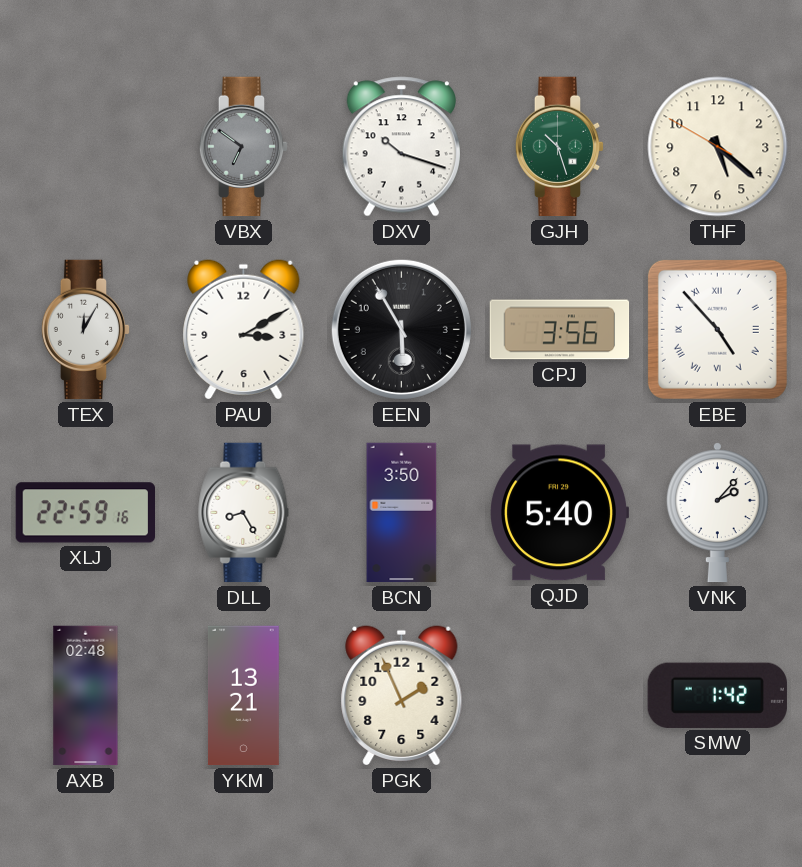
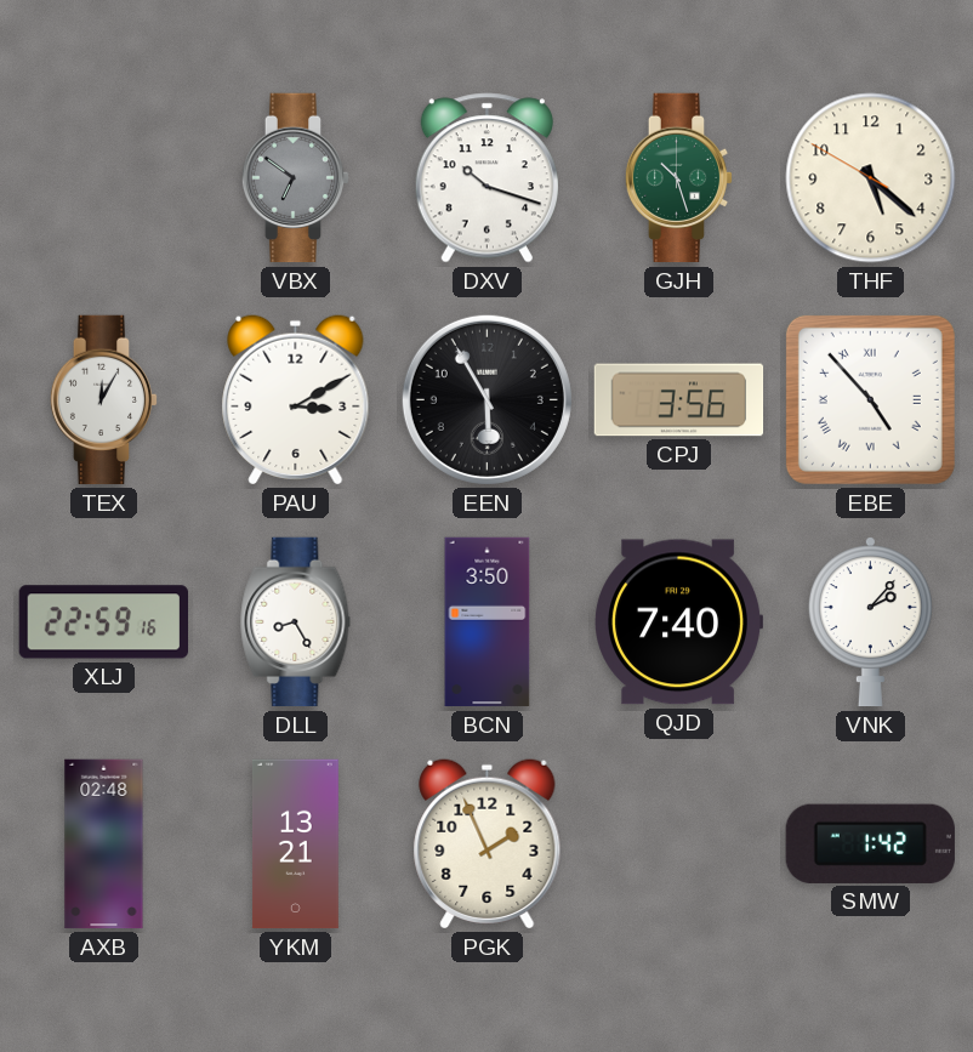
QJD: 5:40 -> 7:40 (678, 622)
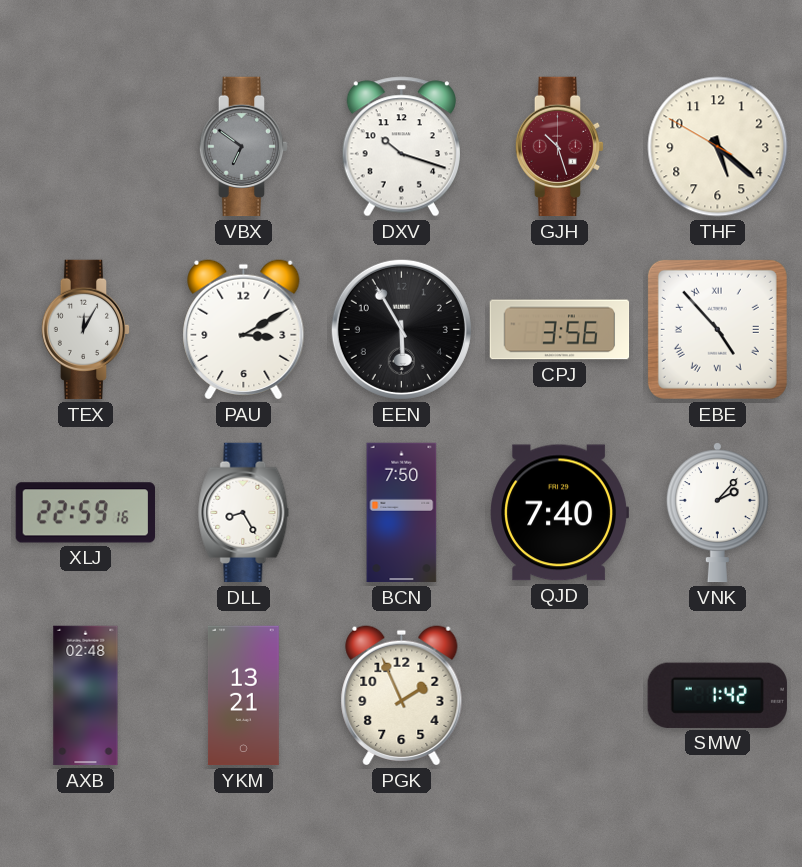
GJH dial: green -> burgundy (560, 147)
BCN: 3:50 -> 7:50 (402, 513)
